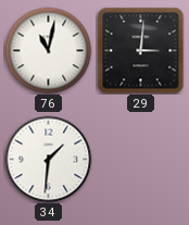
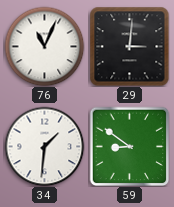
76: 11:02 -> 11:04 (44, 46)
59: none -> 8:51 (129, 146)
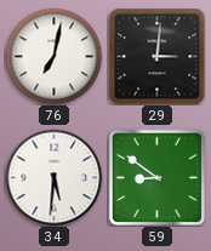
76: 11:04 -> 7:02 (53, 56)
34: 1:31 -> 5:31 (53, 177)
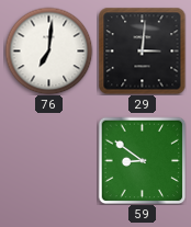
76: 7:02 -> 7:01 (48, 50)
34: 5:31 -> none (53, 177)
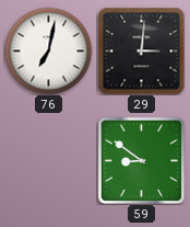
76: 7:01 -> 7:02 (48, 50)
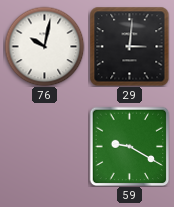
76: 7:02 -> 10:02 (44, 46)
59: 8:51 -> 9:20 (129, 146)
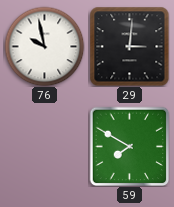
76: 10:02 -> 9:58 (44, 46)
59: 9:20 -> 7:50 (129, 146)
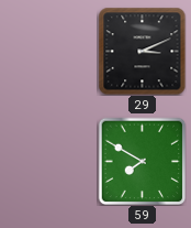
76: 9:58 -> none (44, 46)
29: 3:01 -> 3:11 (142, 51)
